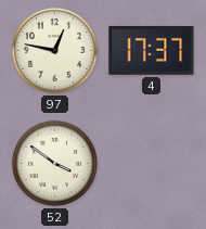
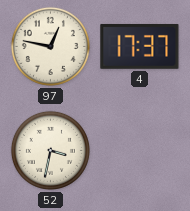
52: 3:51 -> 3:32 (50, 150)
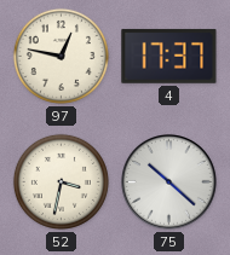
75: none -> 10:22 (169, 182)
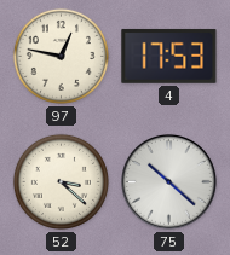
4: 17:37 -> 17:53 (169, 56)
52: 3:32 -> 3:22 (61, 181)
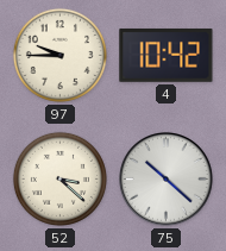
97: 12:47 -> 9:45 (59, 55)
4: 17:53 -> 10:42 (167, 55)
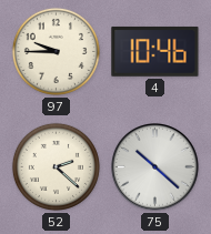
4: 10:42 -> 10:46 (155, 51)
52: 3:22 -> 2:22 (56, 166)
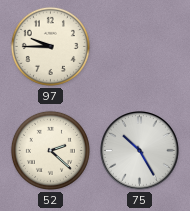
4: 10:46 -> none (155, 51)
75: 10:22 -> 10:25 (140, 151)
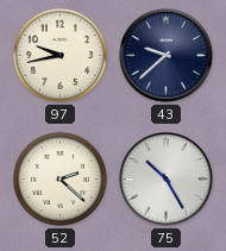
97: 9:45 -> 9:43 (59, 55)
43: none -> 9:38 (167, 56)
